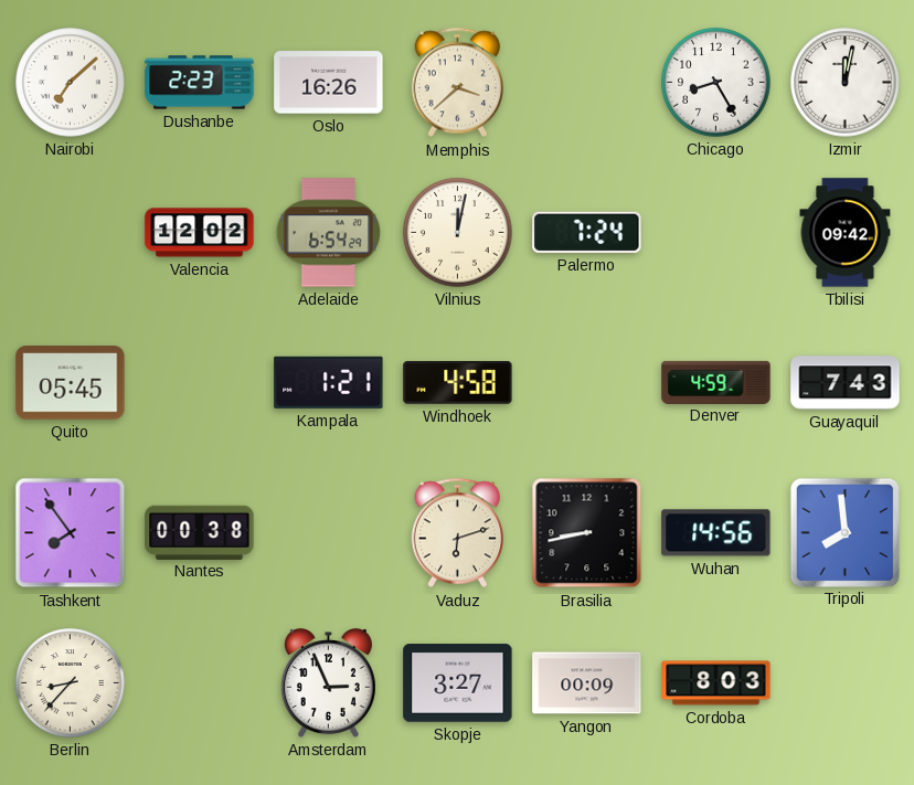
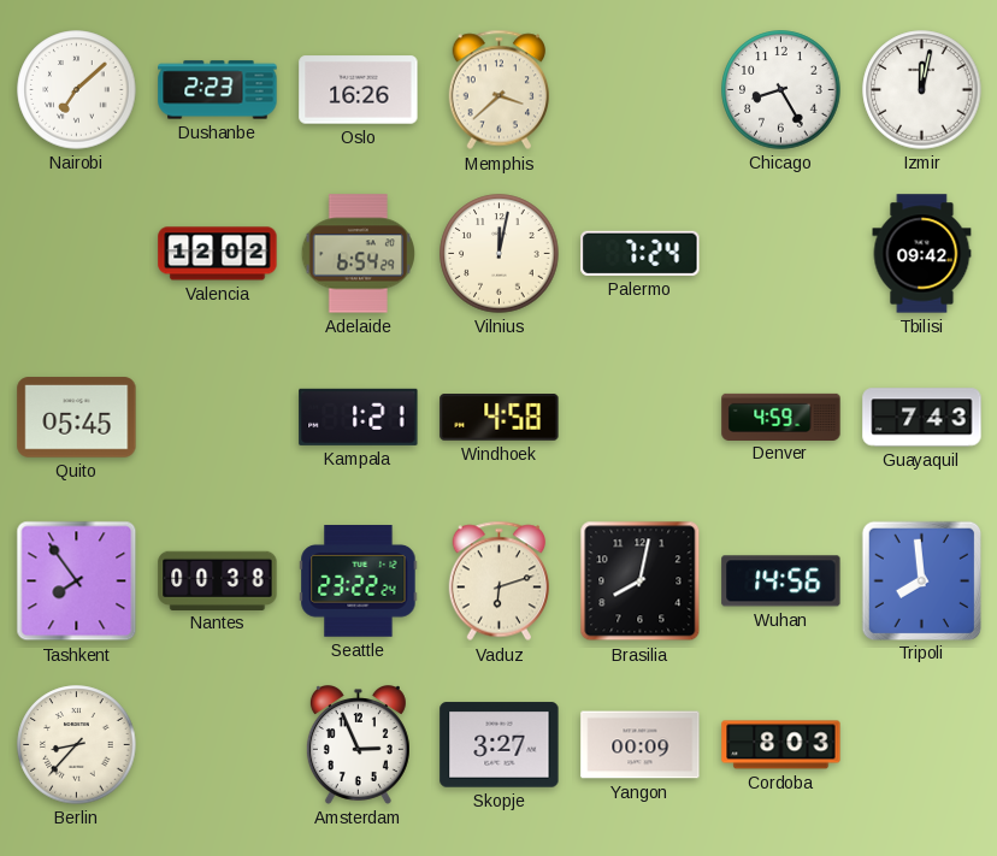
Seattle: none -> 23:22 (359, 582)
Brasilia: 8:43 -> 8:02 (641, 582)
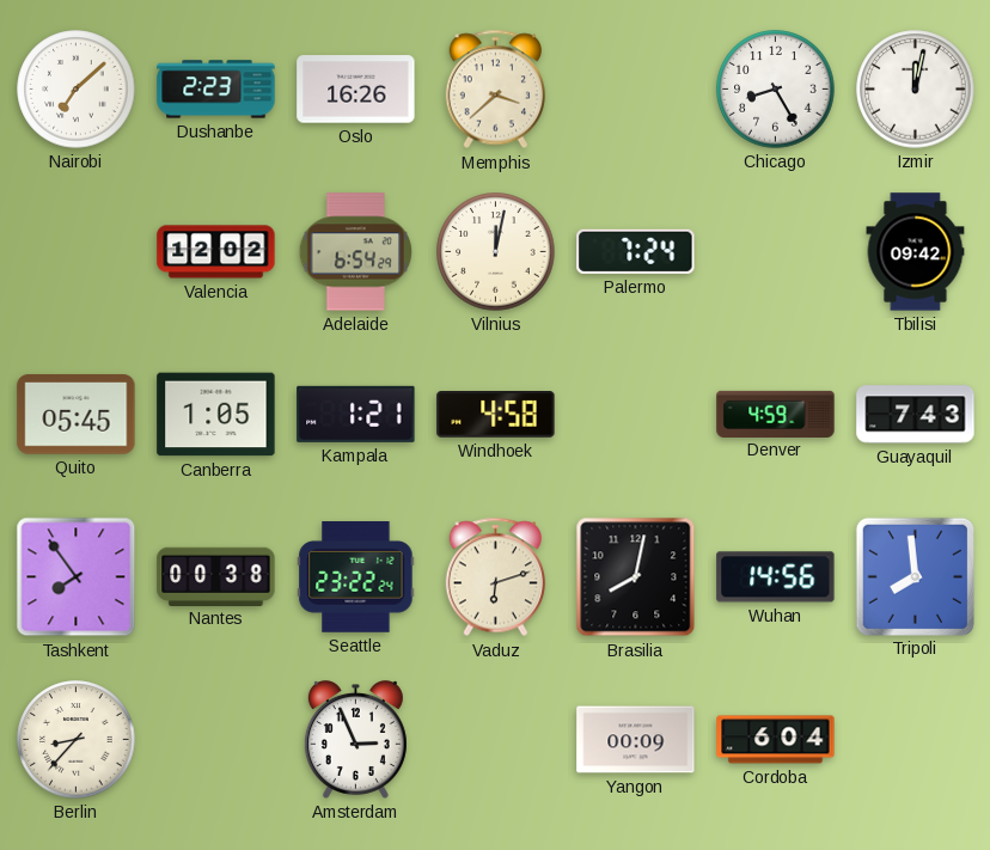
Canberra: none -> 1:05 (216, 415)
Skopje: 3:27 -> none (500, 745)
Cordoba: 8:03 -> 6:04 (776, 740)
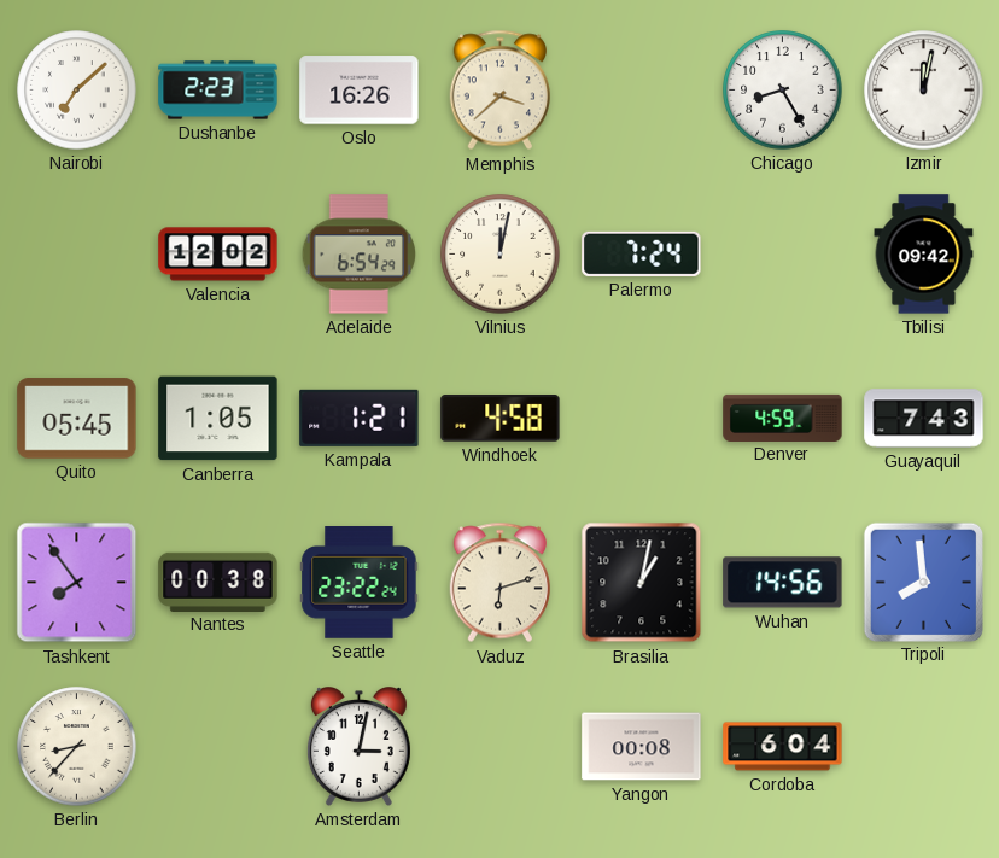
Brasilia: 8:02 -> 1:02 (642, 583)
Amsterdam: 2:56 -> 3:02 (358, 747)
Yangon: 00:09 -> 00:08 (642, 747)
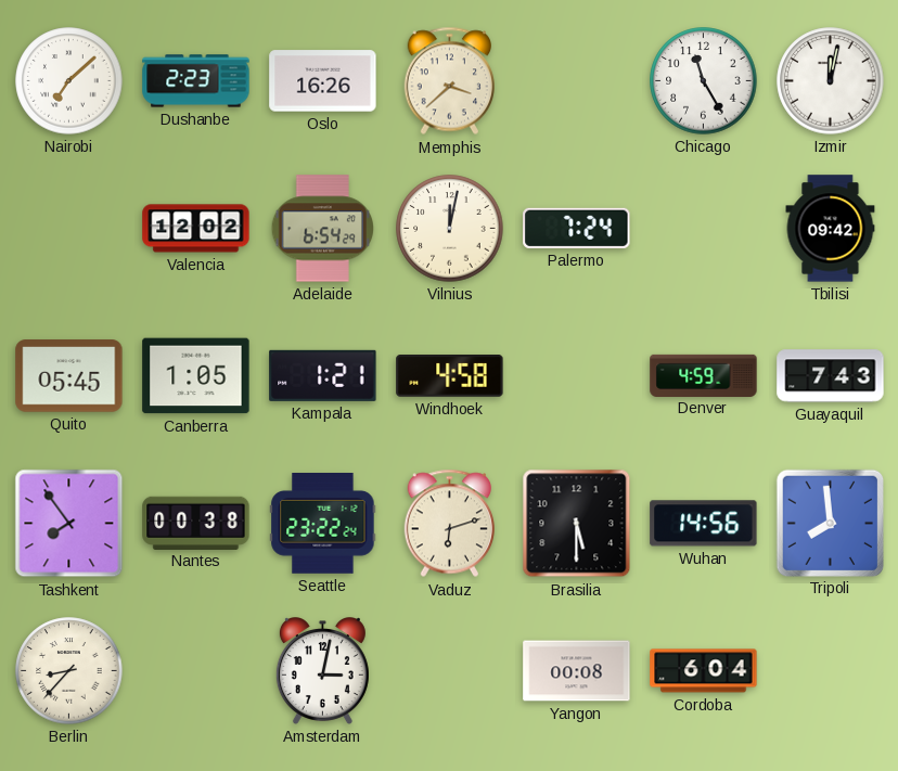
Chicago: 8:25 -> 11:25 (704, 81)
Brasilia: 1:02 -> 5:30 (577, 524)
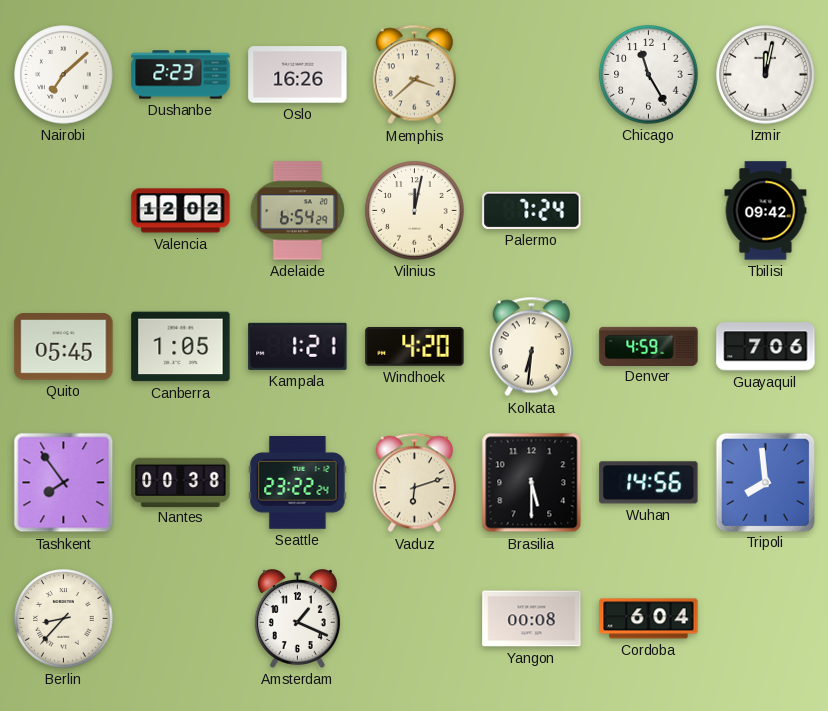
Windhoek: 4:58 -> 4:20 (415, 347)
Kolkata: none -> 6:31 (531, 347)
Guayaquil: 7:43 -> 7:06 (766, 347)
Amsterdam: 3:02 -> 1:19 (297, 619)
